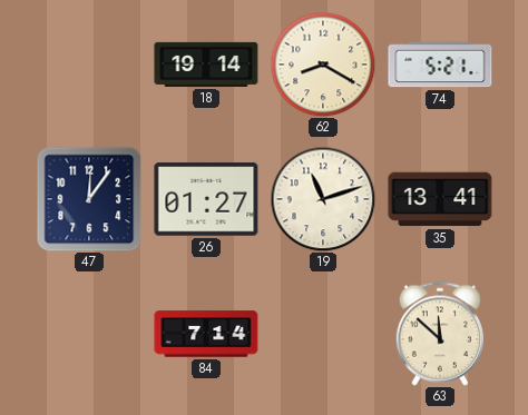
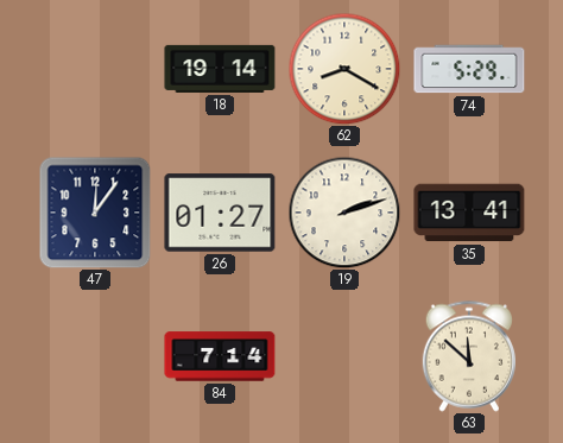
74: 5:21 -> 5:29 (469, 69)
19: 11:12 -> 2:12 (344, 213)
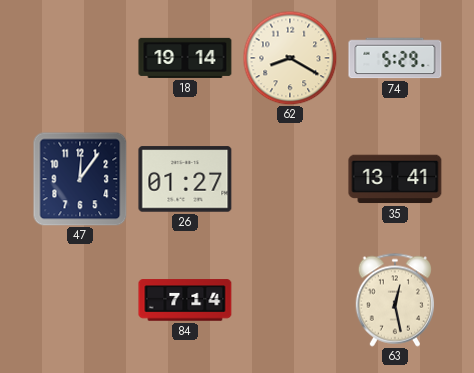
19: 2:12 -> none (344, 213)
63: 11:52 -> 12:28 (394, 300)
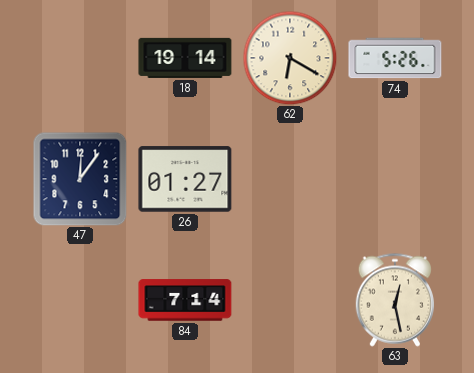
62: 8:20 -> 6:20 (290, 58)
74: 5:29 -> 5:26 (395, 58)
35: 13:41 -> none (395, 179)
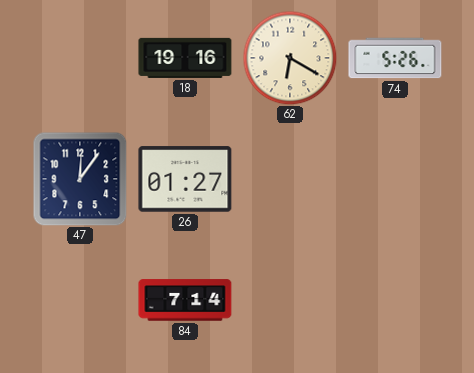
18: 19:14 -> 19:16 (185, 58)
63: 12:28 -> none (394, 300)
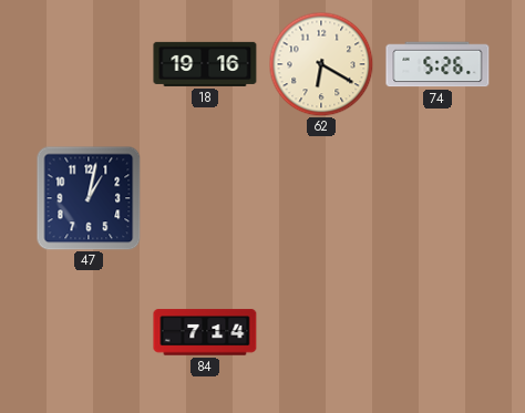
47: 12:06 -> 1:02 (89, 198)
26: 01:27 -> none (185, 179)
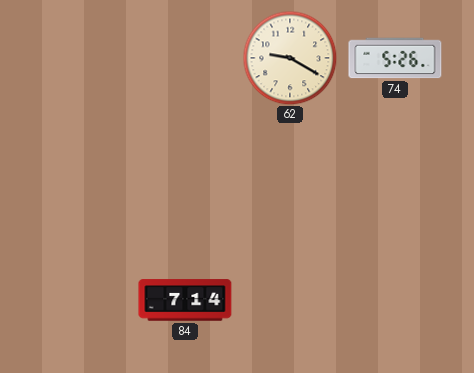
18: 19:16 -> none (205, 64)
62: 6:20 -> 9:20 (290, 58)
47: 1:02 -> none (89, 198)
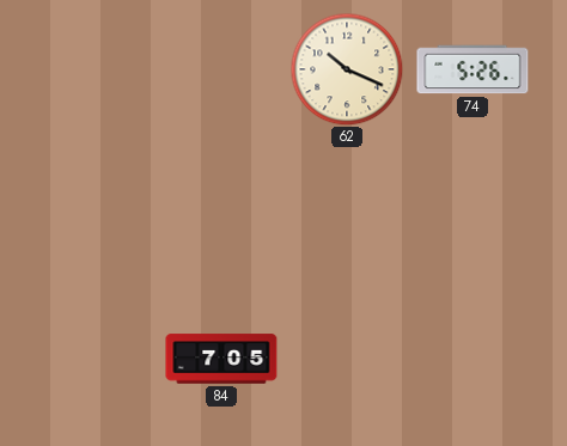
62: 9:20 -> 10:19 (347, 69)
84: 7:14 -> 7:05 (221, 359)
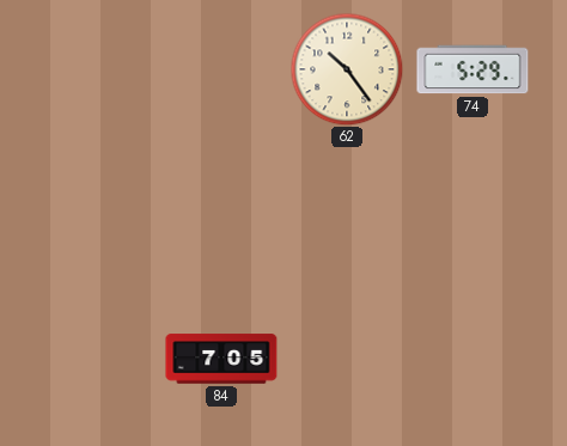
62: 10:19 -> 10:24 (347, 69)
74: 5:26 -> 5:29 (472, 69)
